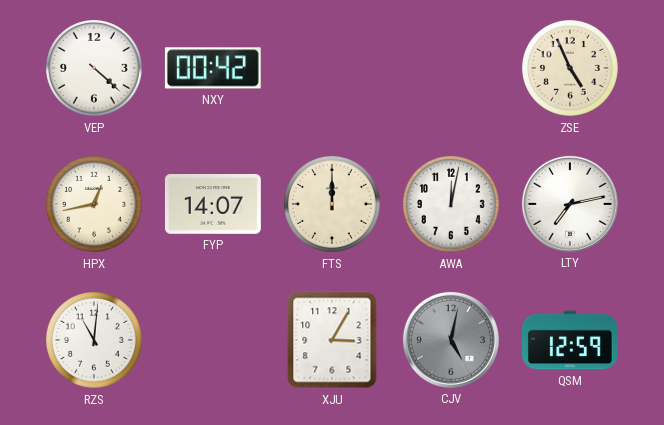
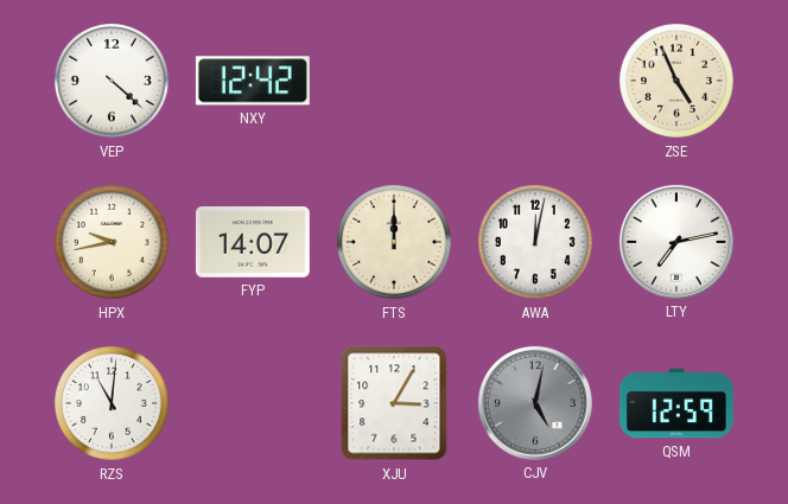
NXY: 00:42 -> 12:42 (253, 81)
HPX: 12:43 -> 9:43 (113, 243)
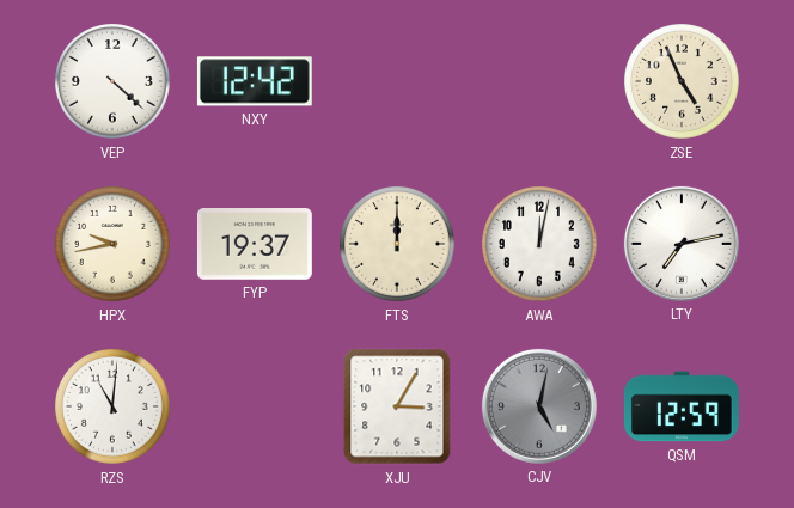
FYP: 14:07 -> 19:37 (255, 245)
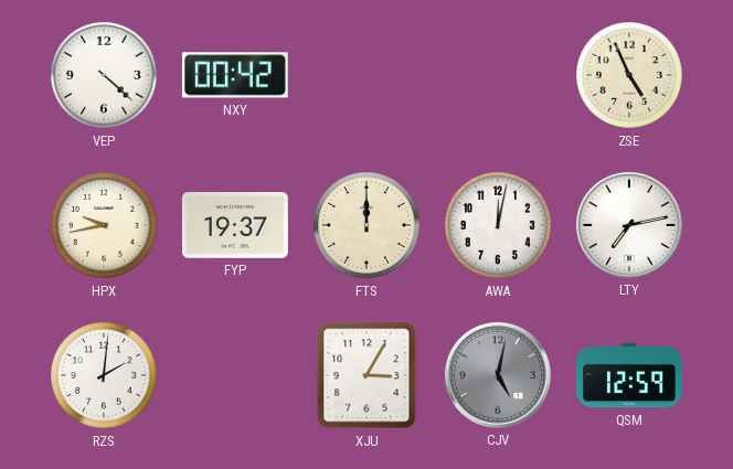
NXY: 12:42 -> 00:42 (235, 75)
RZS: 11:01 -> 2:01 (105, 376)
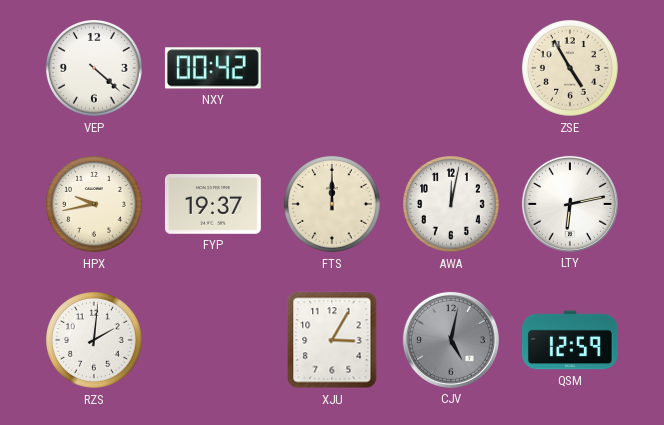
ZSE: 4:56 -> 4:55 (571, 69)
LTY: 7:13 -> 6:13 (570, 204)
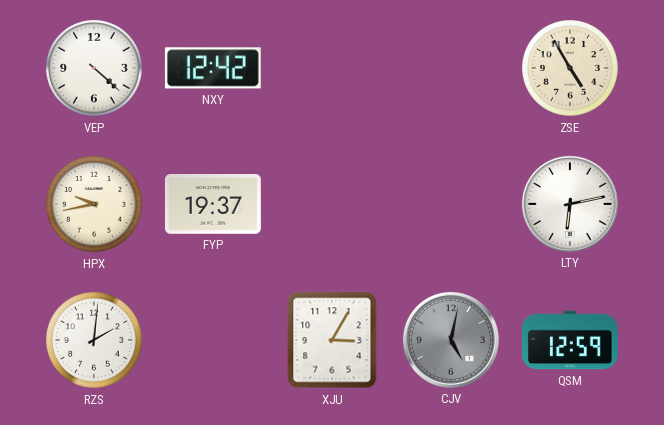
NXY: 00:42 -> 12:42 (213, 68)
FTS: 12:00 -> none (333, 205)
AWA: 12:02 -> none (452, 205)
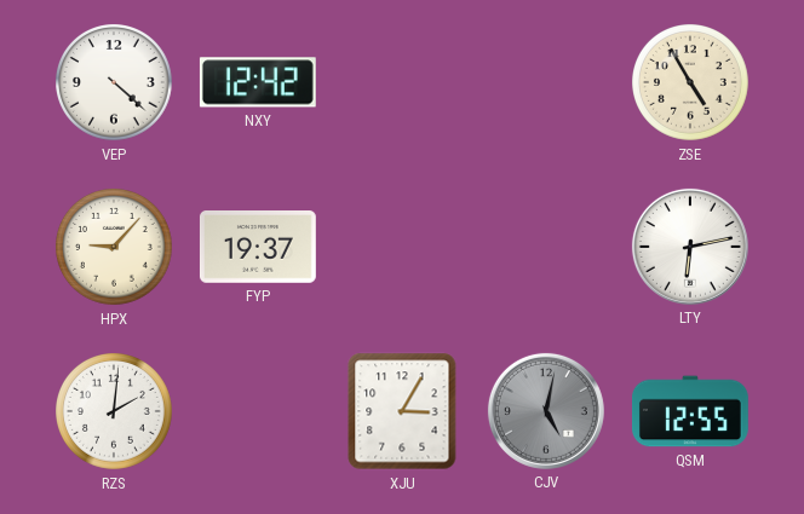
HPX: 9:43 -> 9:07 (115, 248)
QSM: 12:59 -> 12:55 (691, 411)
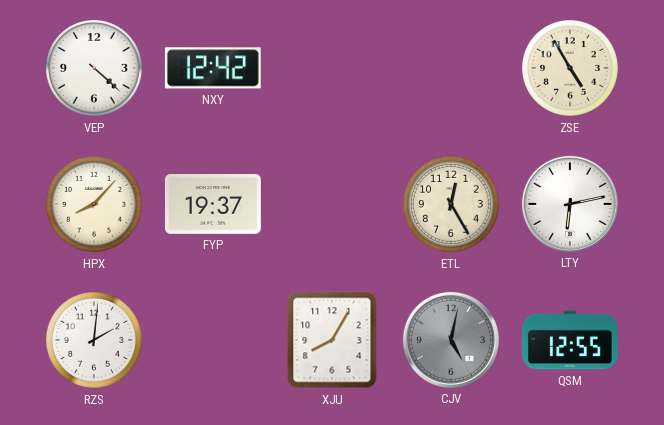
HPX: 9:07 -> 8:07 (95, 205)
ETL: none -> 12:25 (452, 205)
XJU: 3:05 -> 8:05 (332, 340)
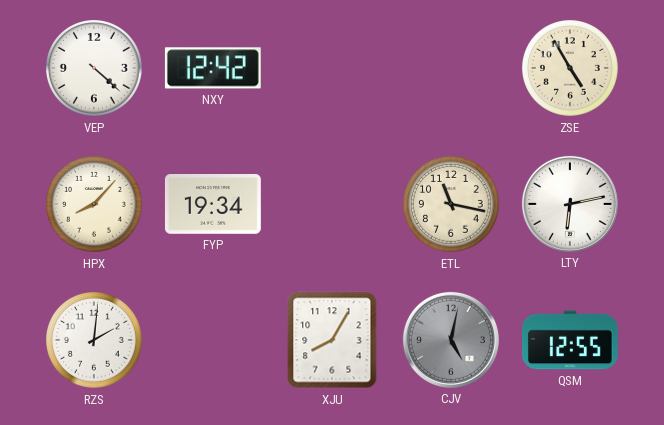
FYP: 19:37 -> 19:34 (213, 205)
ETL: 12:25 -> 11:17 (452, 205)
